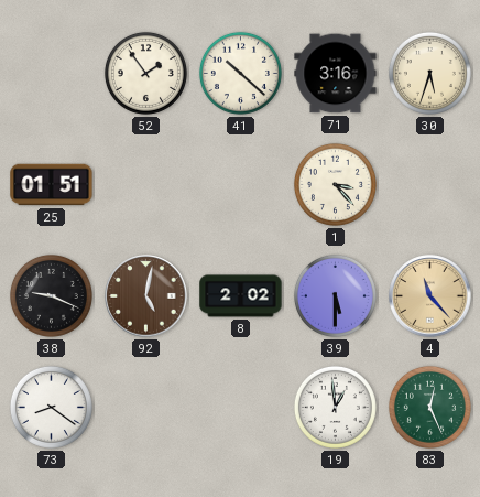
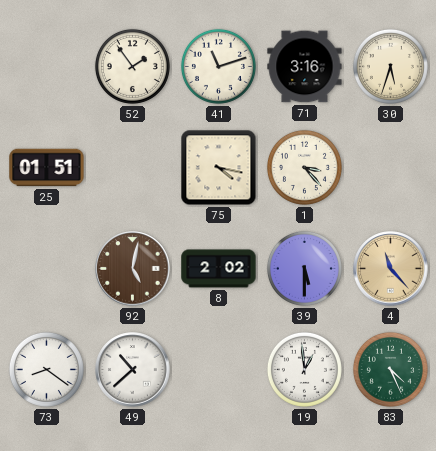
41: 10:22 -> 11:12 (218, 66)
75: none -> 4:17 (219, 168)
38: 9:19 -> none (51, 295)
49: none -> 10:38 (133, 370)
83: 12:26 -> 4:26 (390, 369)
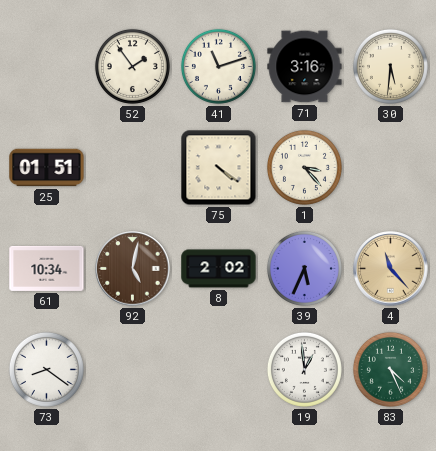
30: 5:33 -> 5:31 (390, 66)
75: 4:17 -> 4:21 (219, 168)
61: none -> 10:34 (47, 268)
39: 5:30 -> 5:34 (304, 268)
49: 10:38 -> none (133, 370)
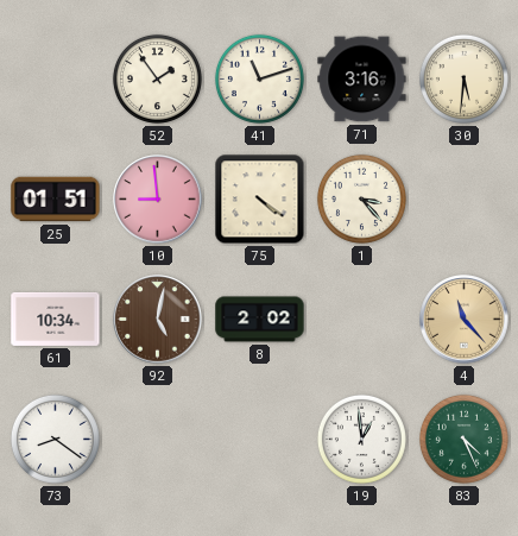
10: none -> 8:59 (158, 200)
39: 5:34 -> none (304, 268)
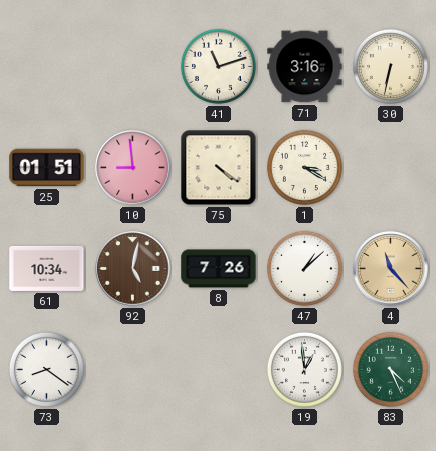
52: 1:54 -> none (157, 78)
30: 5:31 -> 6:32 (390, 66)
1: 3:23 -> 3:20 (304, 167)
8: 2:02 -> 7:26 (219, 269)
47: none -> 1:08 (304, 268)
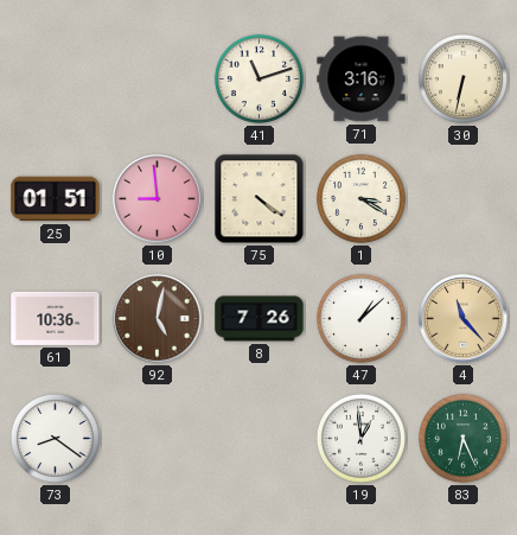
61: 10:34 -> 10:36 (56, 318)
83: 4:26 -> 6:26 (462, 438)
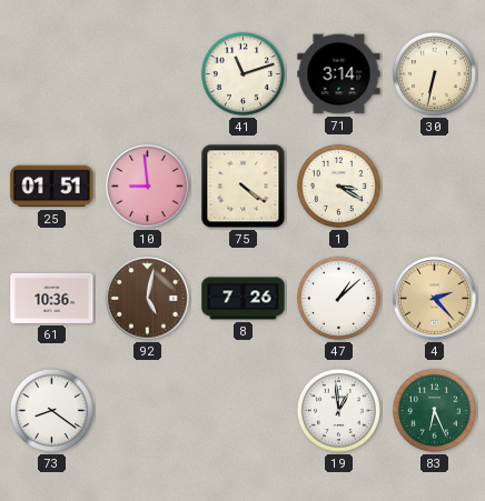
71: 3:16 -> 3:14 (339, 74)
4: 11:23 -> 2:23 (435, 299)
